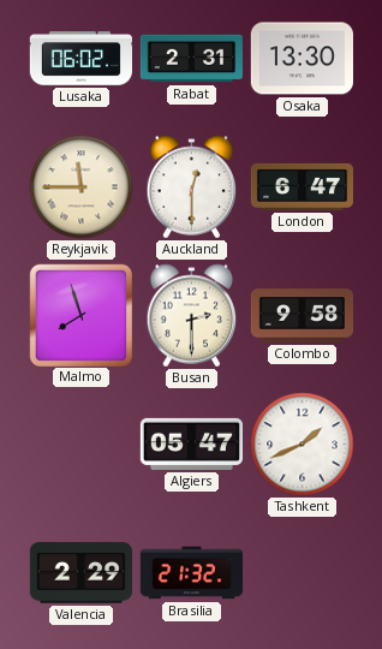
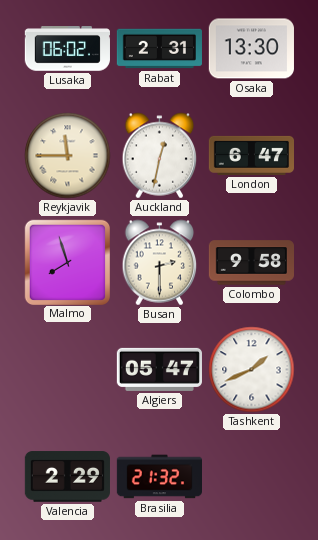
Auckland: 12:30 -> 12:32 (160, 156)
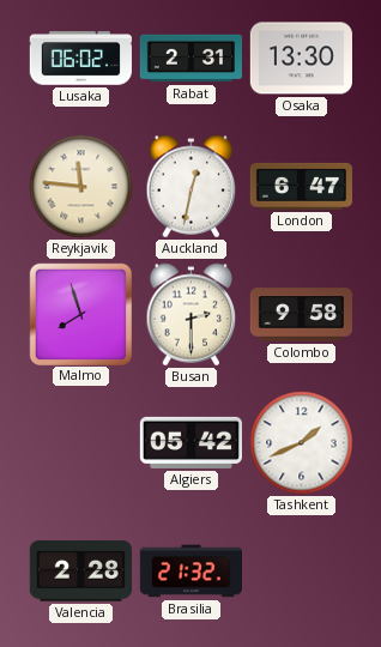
Reykjavik: 11:45 -> 11:46 (81, 187)
Algiers: 05:47 -> 05:42 (190, 442)
Valencia: 2:29 -> 2:28 (80, 572)
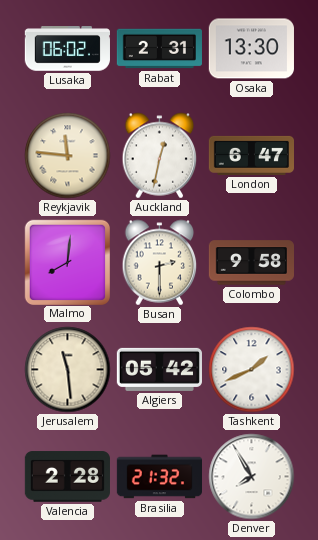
Malmo: 7:57 -> 8:01 (67, 262)
Jerusalem: none -> 11:29 (68, 370)
Denver: none -> 7:55 (252, 477)
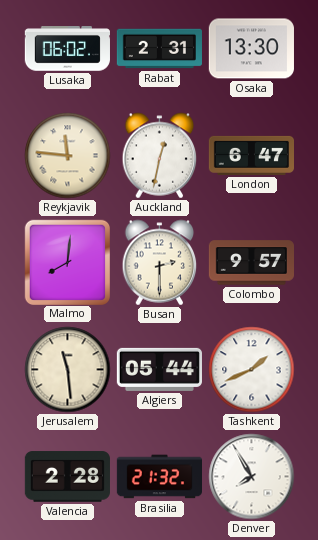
Colombo: 9:58 -> 9:57 (251, 263)
Algiers: 05:42 -> 05:44 (159, 369)
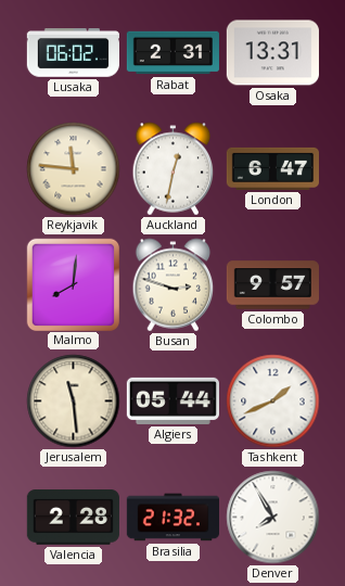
Osaka: 13:30 -> 13:31 (272, 53)
Busan: 2:30 -> 2:48 (174, 285)
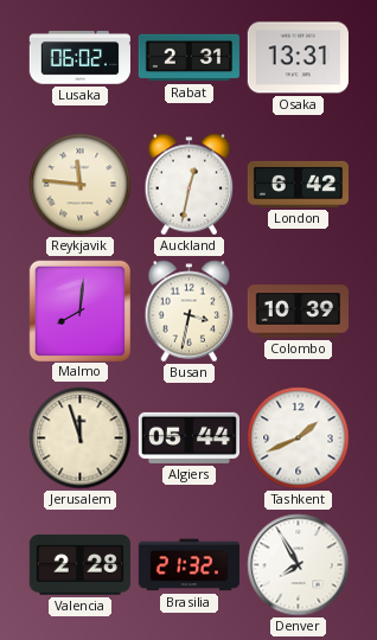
London: 6:47 -> 6:42 (298, 184)
Busan: 2:48 -> 3:32 (190, 312)
Colombo: 9:57 -> 10:39 (298, 312)
Jerusalem: 11:29 -> 11:57 (81, 439)
